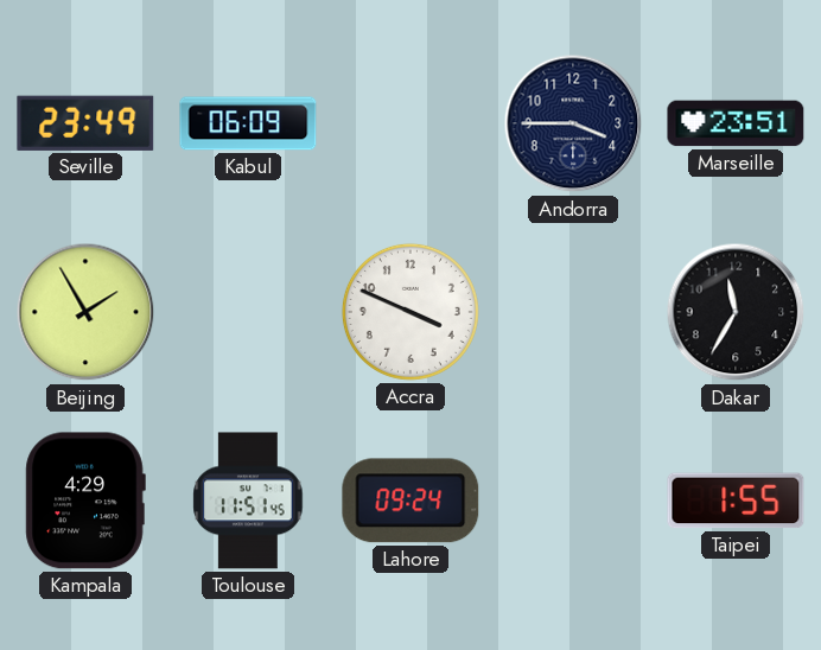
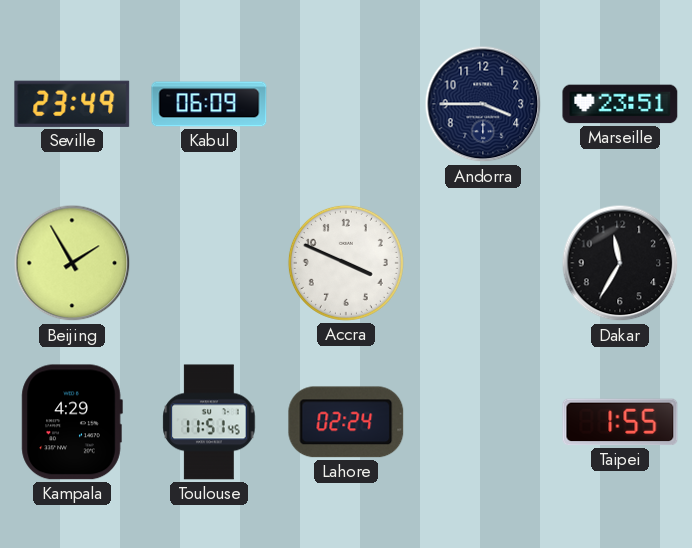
Lahore: 09:24 -> 02:24 (346, 422)
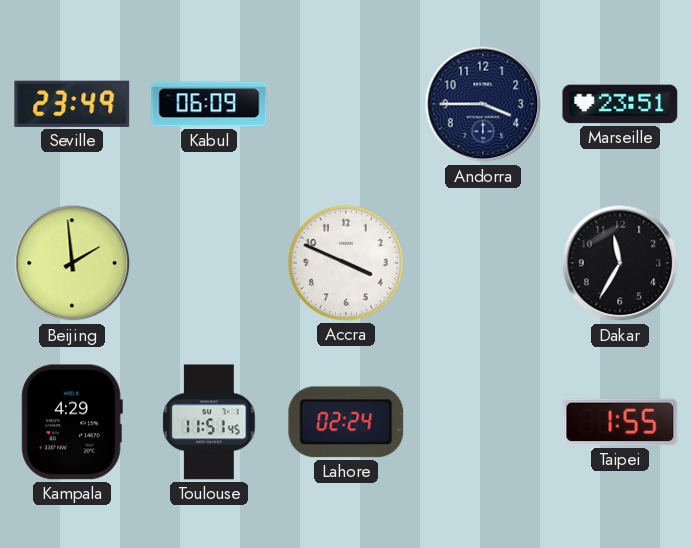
Beijing: 1:55 -> 1:59 (72, 263)
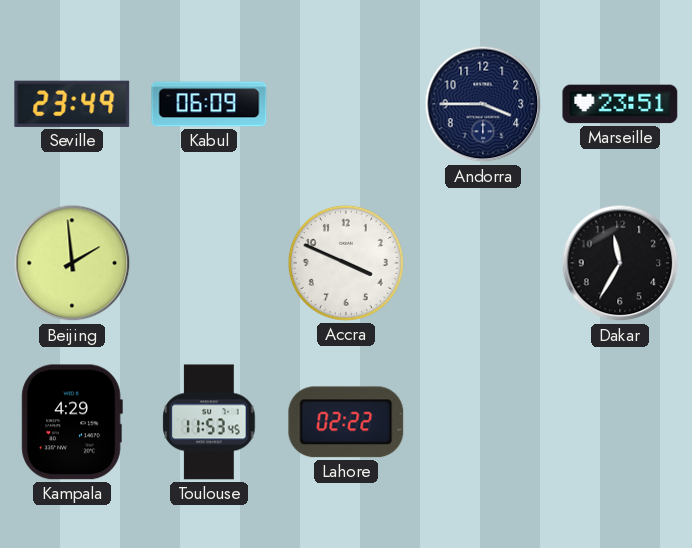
Toulouse: 11:51 -> 11:53 (209, 422)
Lahore: 02:24 -> 02:22 (346, 422)
Taipei: 1:55 -> none (620, 422)
